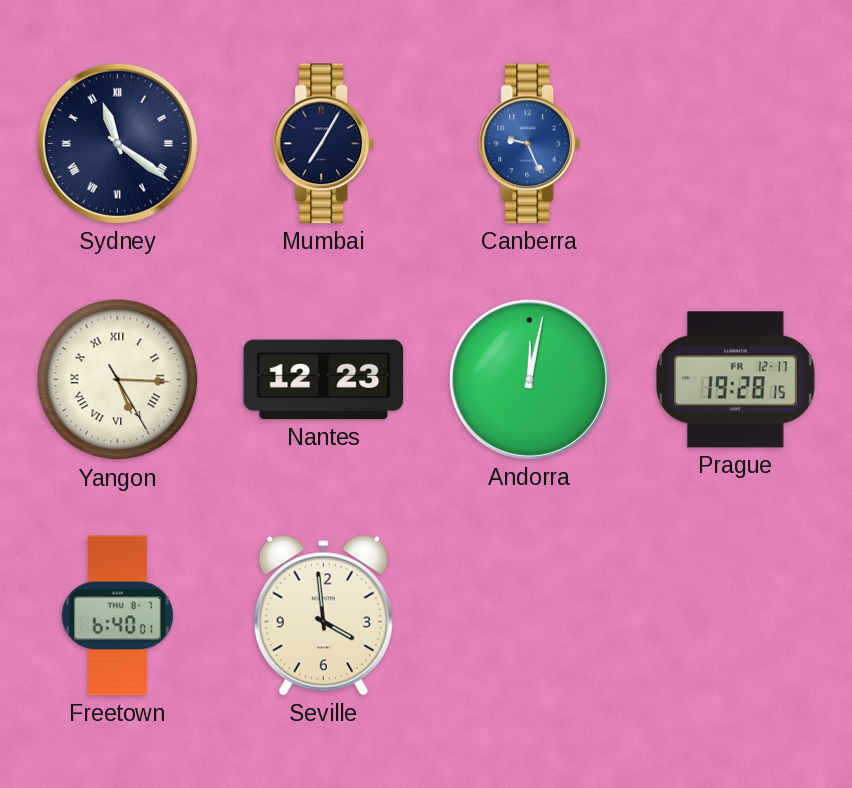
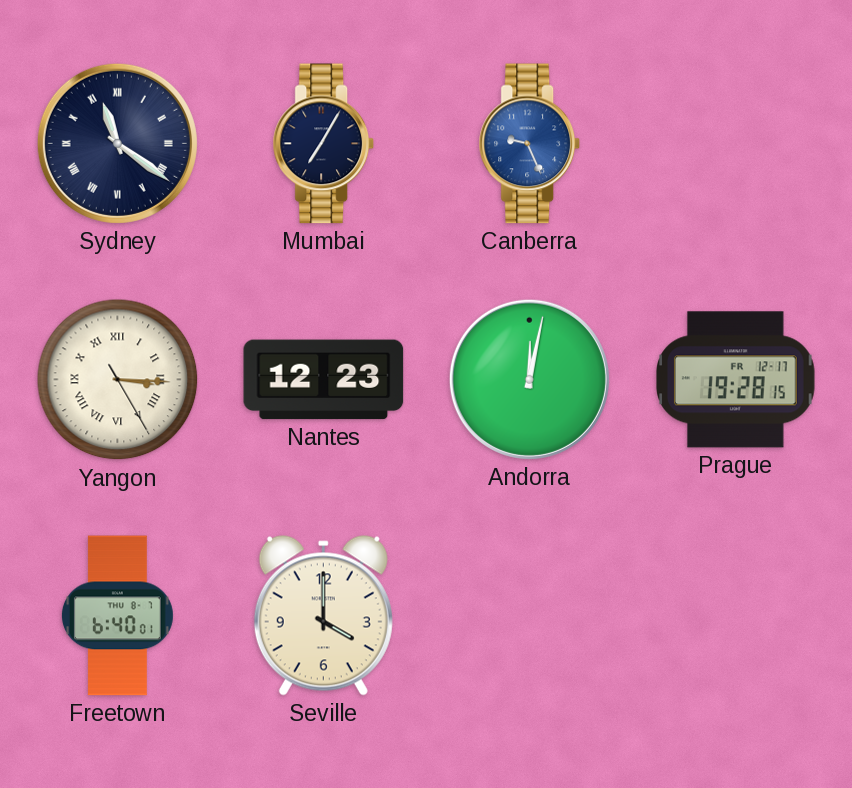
Yangon: 5:15 -> 3:15 (118, 380)
Seville: 3:59 -> 4:00 (323, 616)
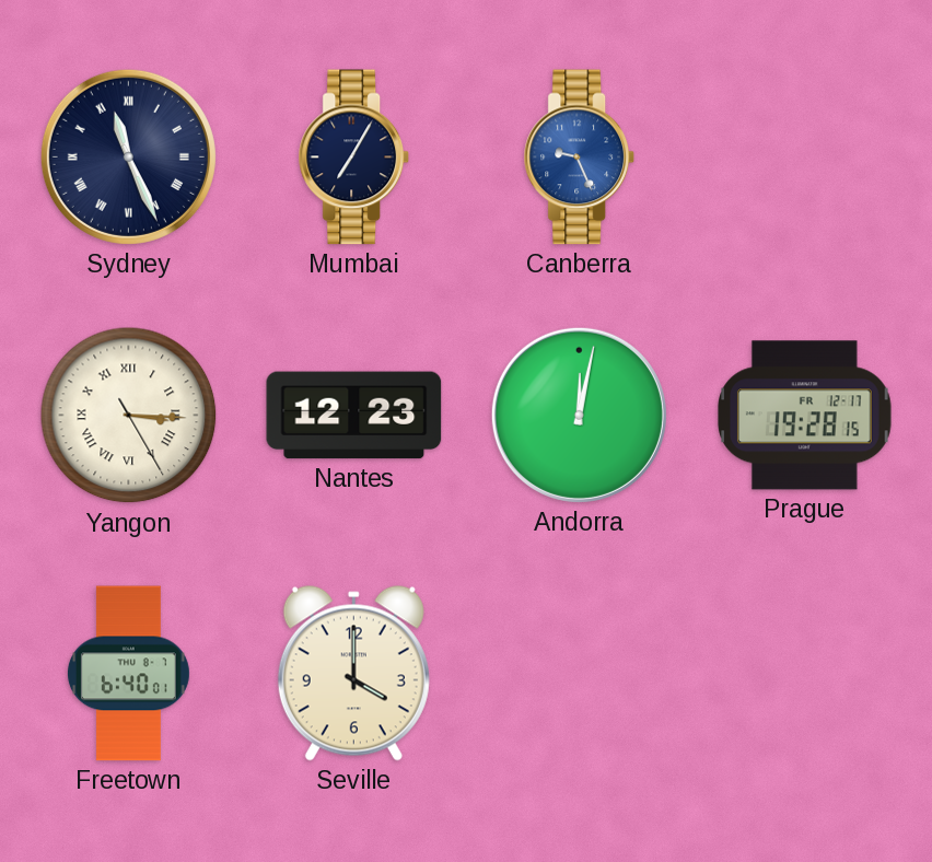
Sydney: 11:21 -> 11:26 (128, 156)
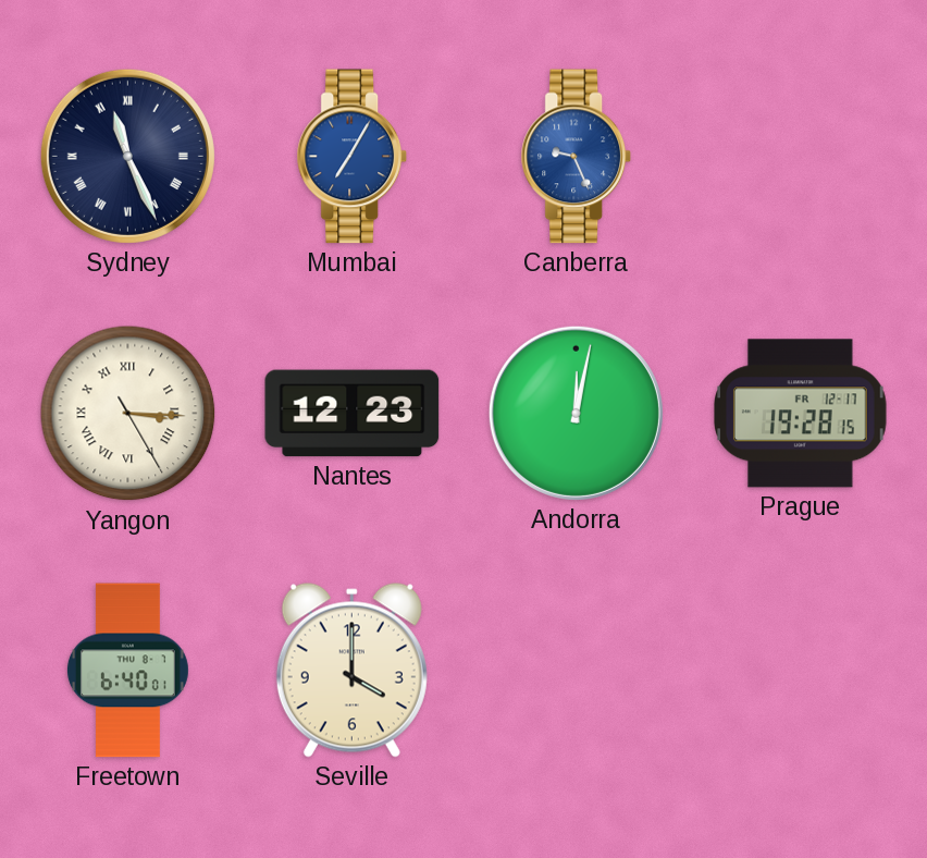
Mumbai dial: navy -> blue (353, 157)
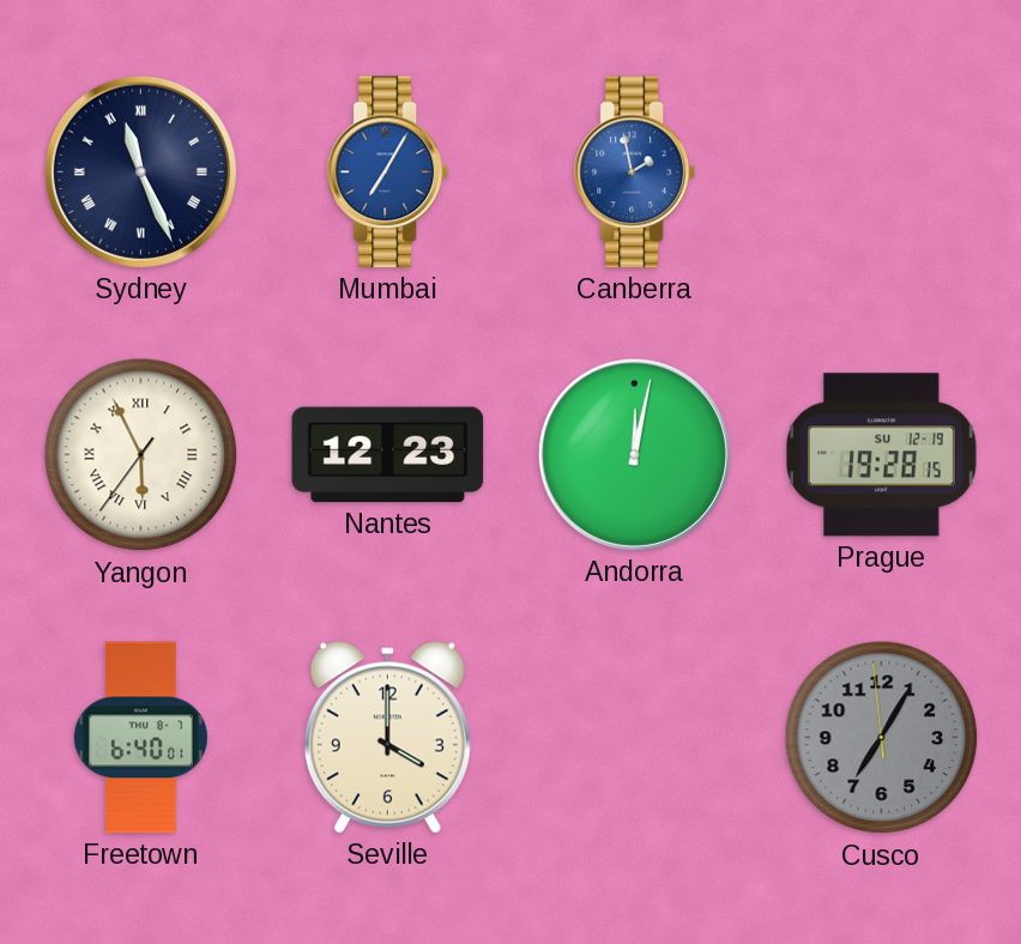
Canberra: 9:26 -> 1:58 (635, 173)
Yangon: 3:15 -> 5:55 (141, 455)
Prague date: FR 12-17 -> SU 12-19 (882, 455)
Cusco: none -> 7:04 (882, 738)
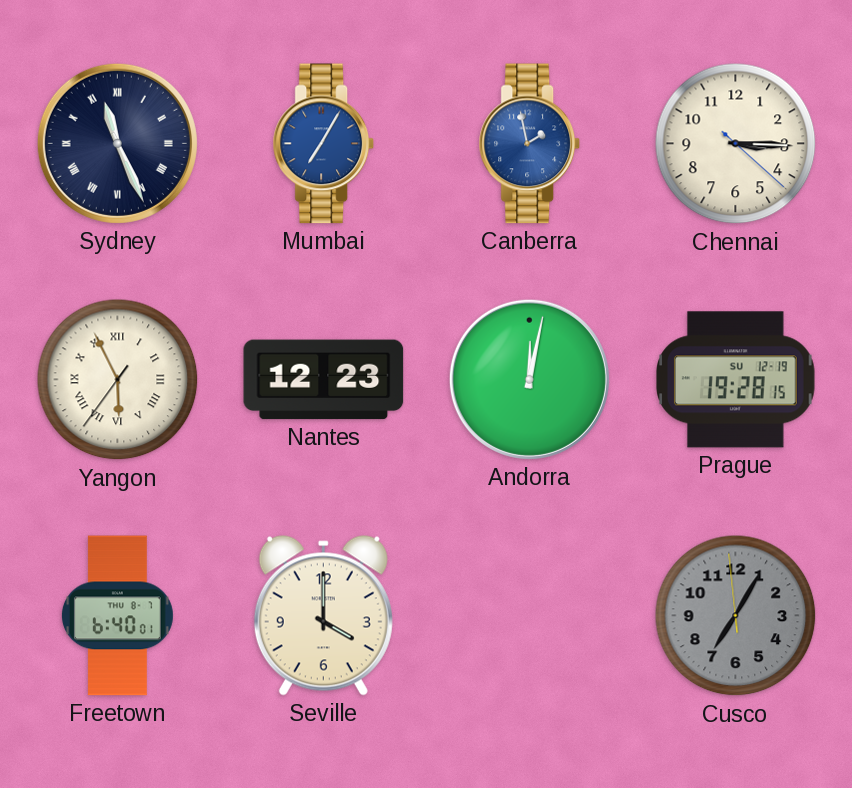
Chennai: none -> 3:15 (736, 144)
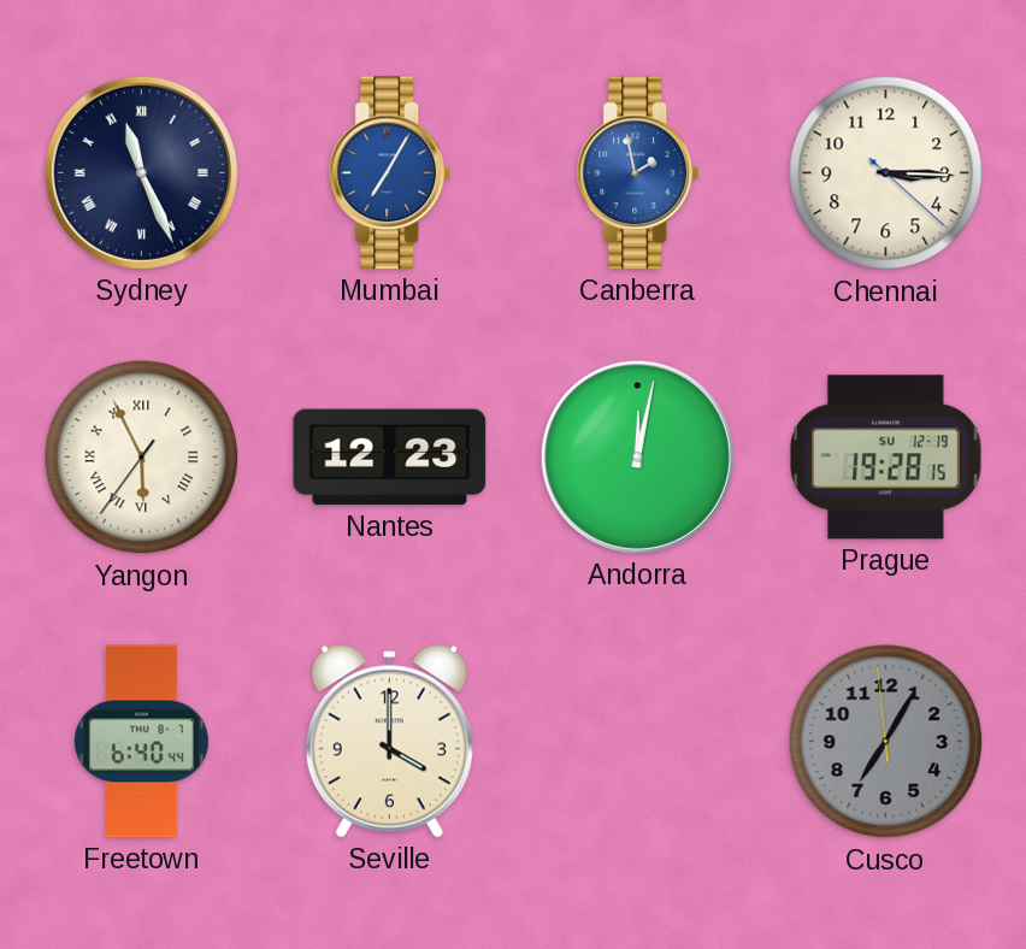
Freetown: 6:40:01 -> 6:40:44 (141, 742)
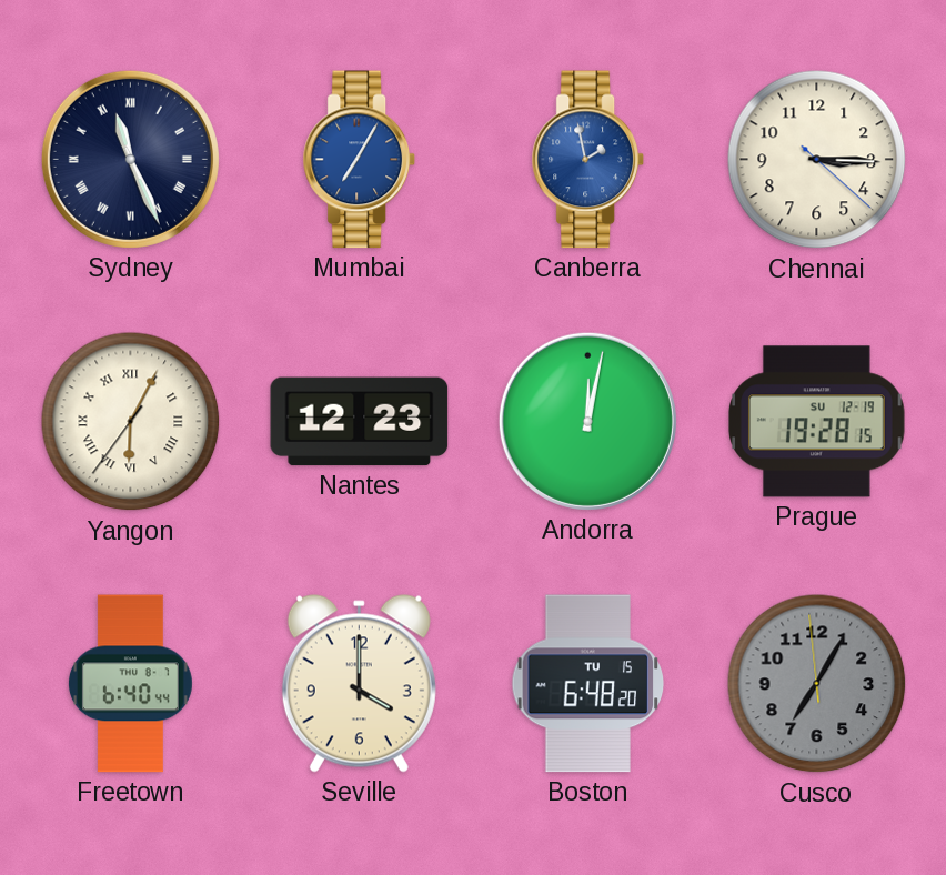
Yangon: 5:55 -> 6:04 (131, 422)
Boston: none -> 6:48 (588, 684)
